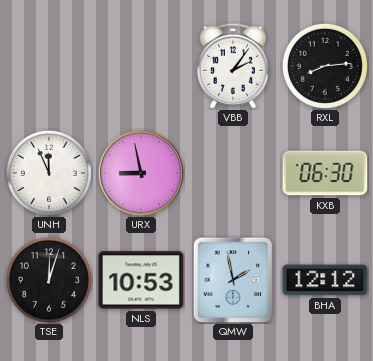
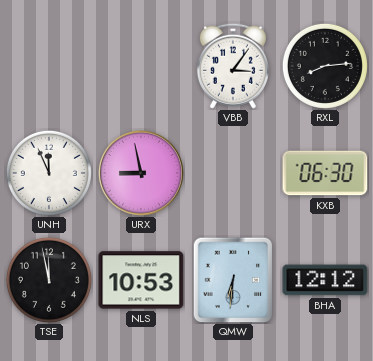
VBB: 2:06 -> 3:06 (233, 66)
TSE: 12:03 -> 11:58 (49, 280)
QMW: 1:58 -> 6:31 (233, 280)
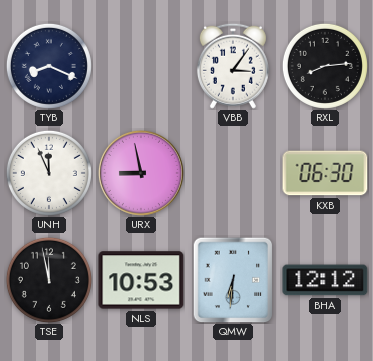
TYB: none -> 8:19 (49, 66)
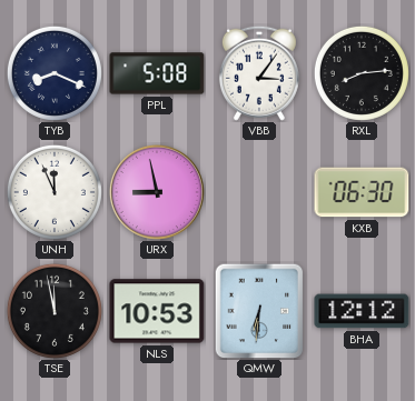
PPL: none -> 5:08 (157, 73)
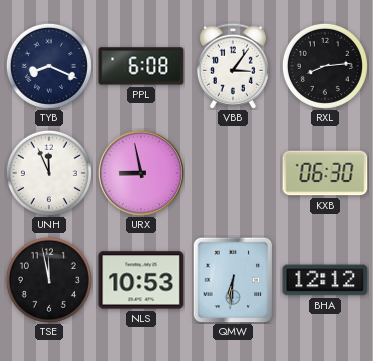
PPL: 5:08 -> 6:08 (141, 66)
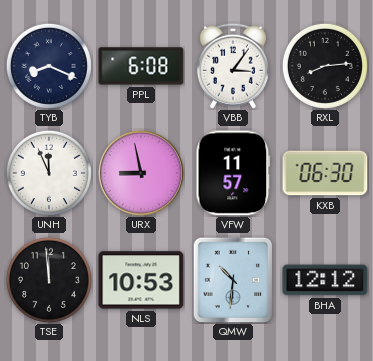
VFW: none -> 11:57 (233, 173)
TSE: 11:58 -> 11:59 (49, 280)
QMW: 6:31 -> 10:31 (233, 280)
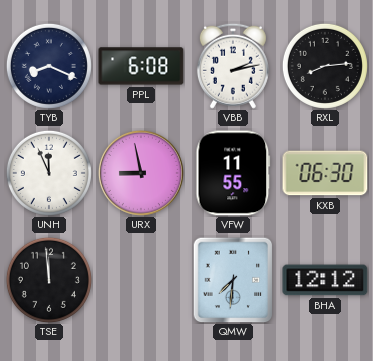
VBB: 3:06 -> 2:13 (233, 66)
VFW: 11:57 -> 11:55 (233, 173)
NLS: 10:53 -> none (141, 280)
QMW: 10:31 -> 7:31 (233, 280)
